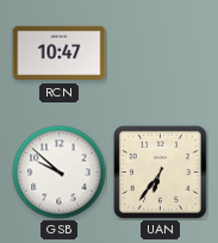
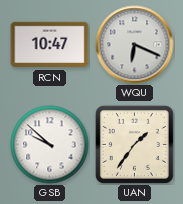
WQU: none -> 6:19 (135, 45)
UAN: 6:36 -> 1:36 (134, 144)
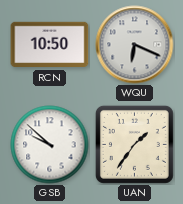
RCN: 10:47 -> 10:50 (50, 45)
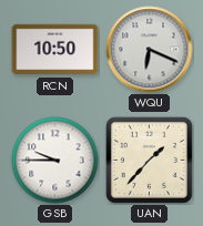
GSB: 9:52 -> 9:45 (55, 161)
UAN: 1:36 -> 1:37 (149, 160)
